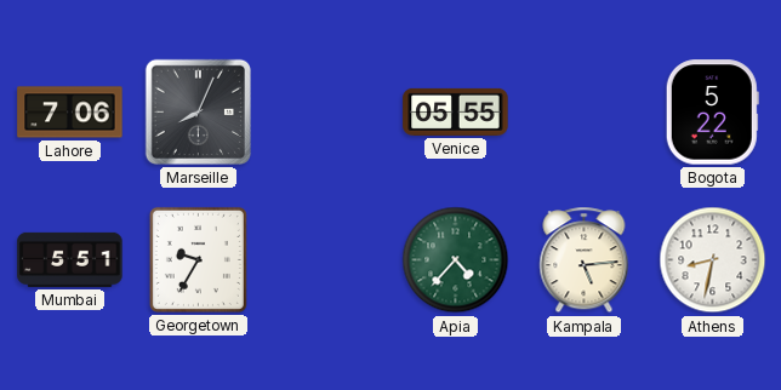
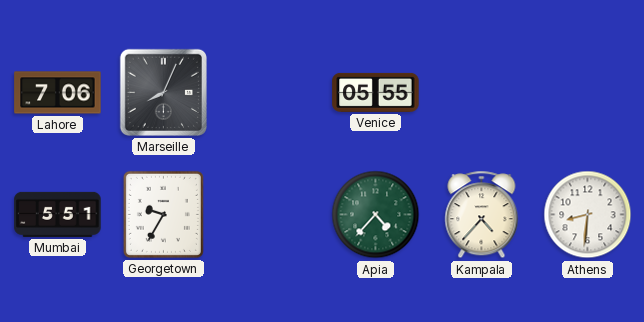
Bogota: 5:22 -> none (712, 113)
Kampala: 5:14 -> 4:37 (482, 215)
Athens: 8:32 -> 8:31 (588, 215)
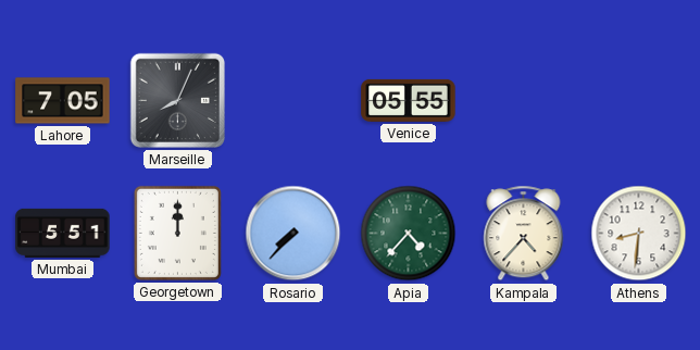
Lahore: 7:06 -> 7:05 (63, 101)
Georgetown: 9:35 -> 12:00 (177, 233)
Rosario: none -> 7:37 (293, 234)
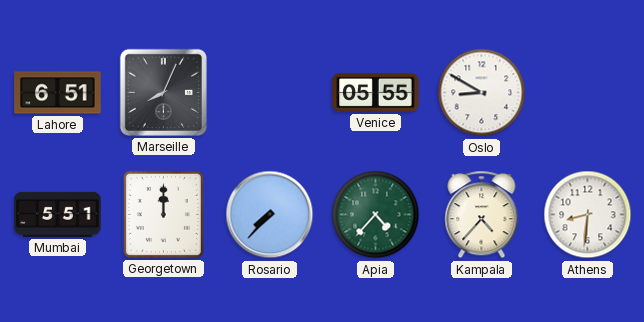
Lahore: 7:05 -> 6:51 (58, 93)
Oslo: none -> 8:50 (482, 93)
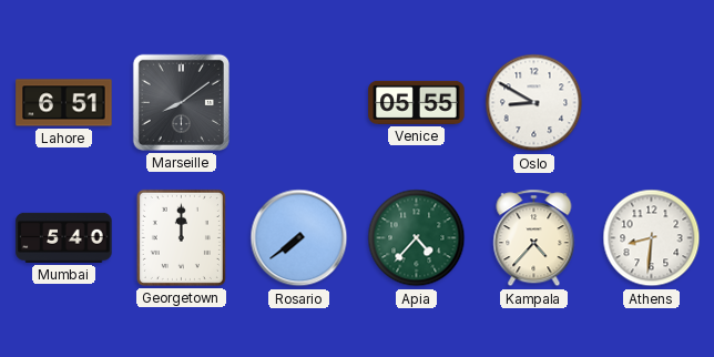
Marseille: 8:04 -> 8:09 (181, 102)
Mumbai: 5:51 -> 5:40 (64, 237)
Rosario: 7:37 -> 7:39 (299, 238)
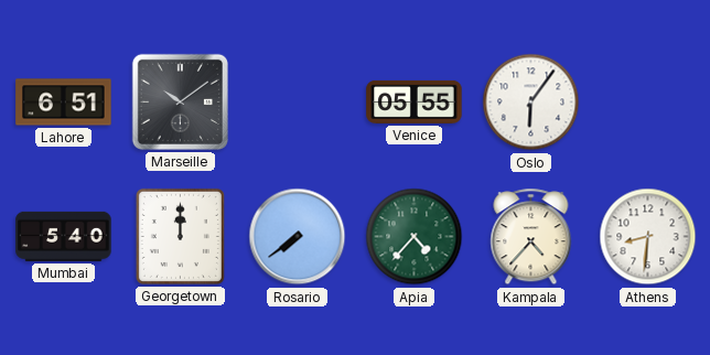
Marseille: 8:09 -> 10:09 (180, 101)
Oslo: 8:50 -> 6:06 (531, 103)
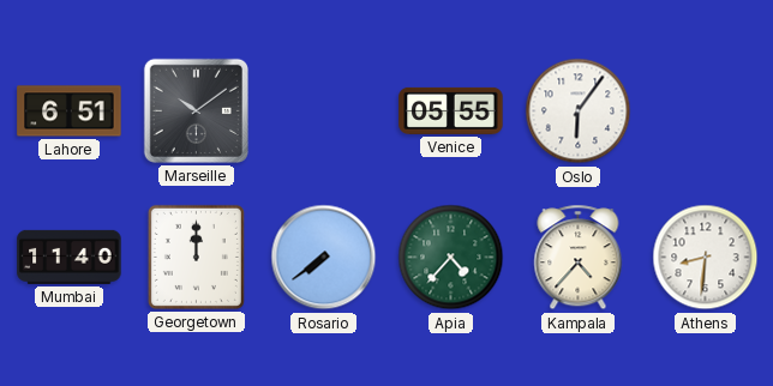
Mumbai: 5:40 -> 11:40 (70, 257)
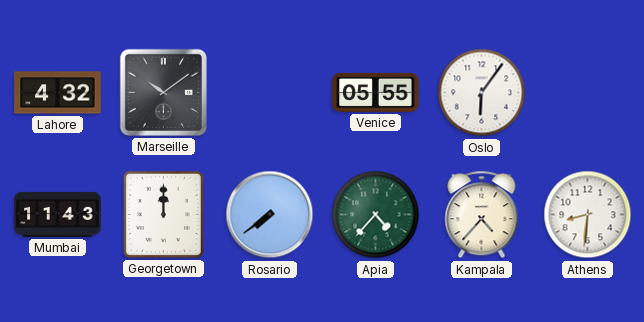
Lahore: 6:51 -> 4:32 (58, 93)
Mumbai: 11:40 -> 11:43 (58, 214)
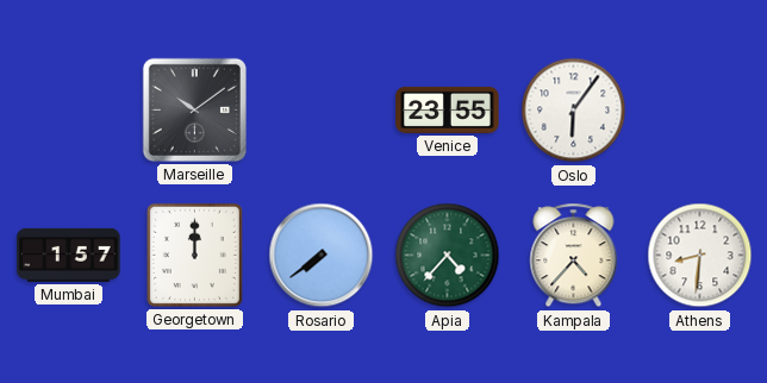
Lahore: 4:32 -> none (58, 93)
Venice: 05:55 -> 23:55 (448, 109)
Mumbai: 11:43 -> 1:57 (69, 255)
